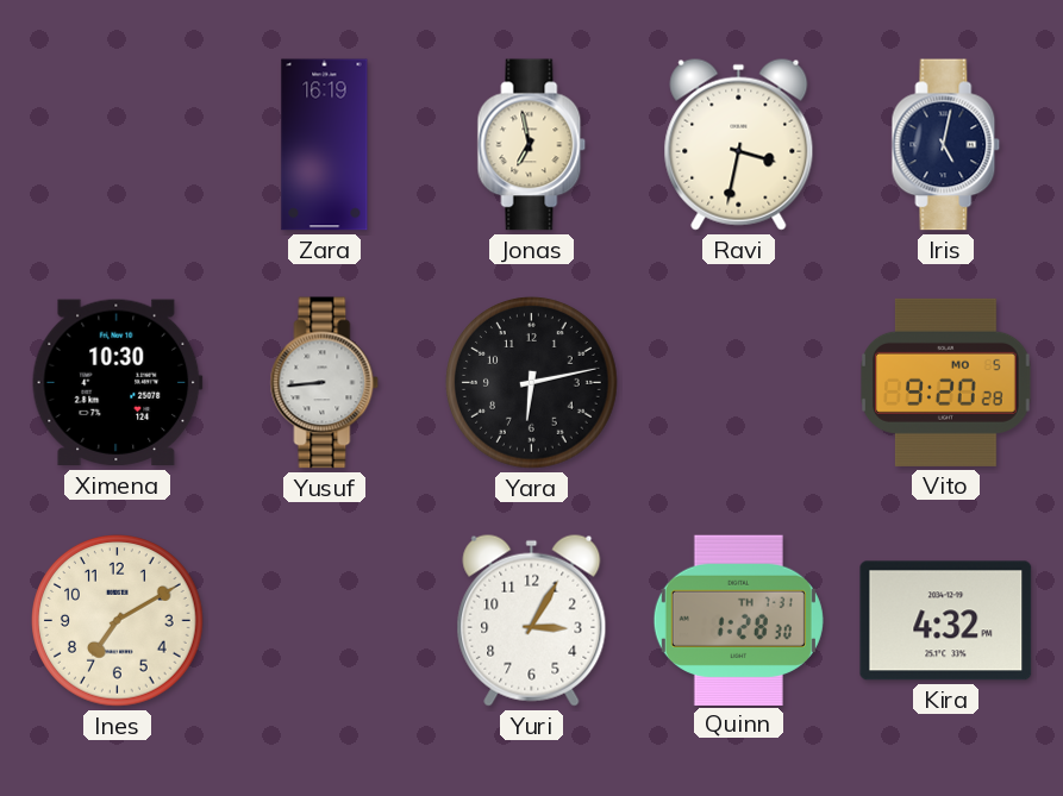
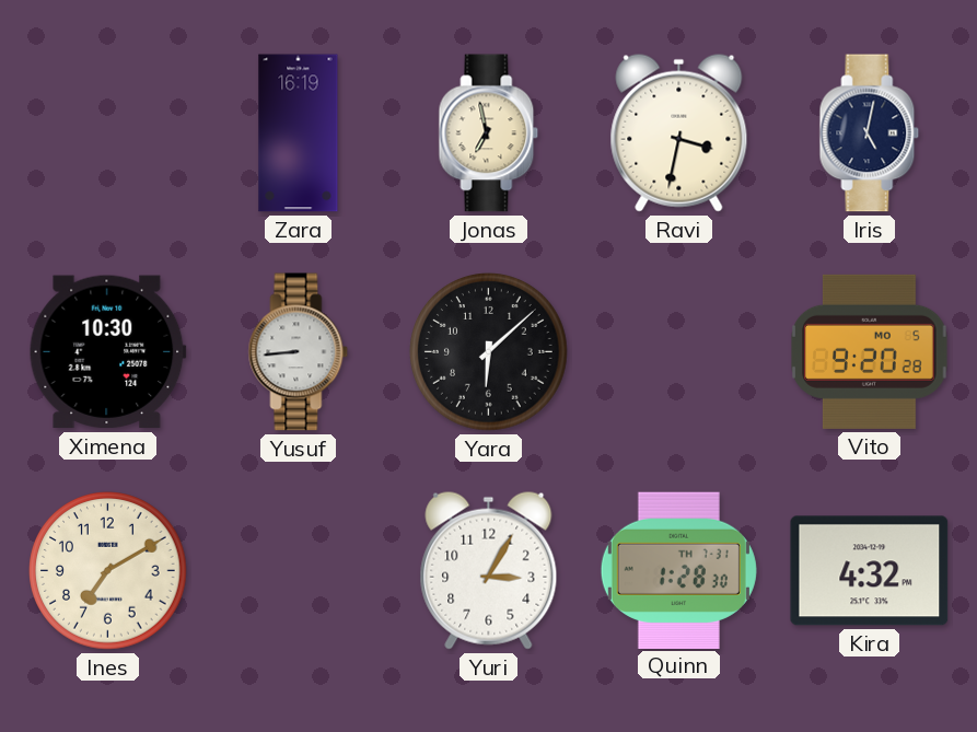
Yara: 6:13 -> 6:08 (489, 352)
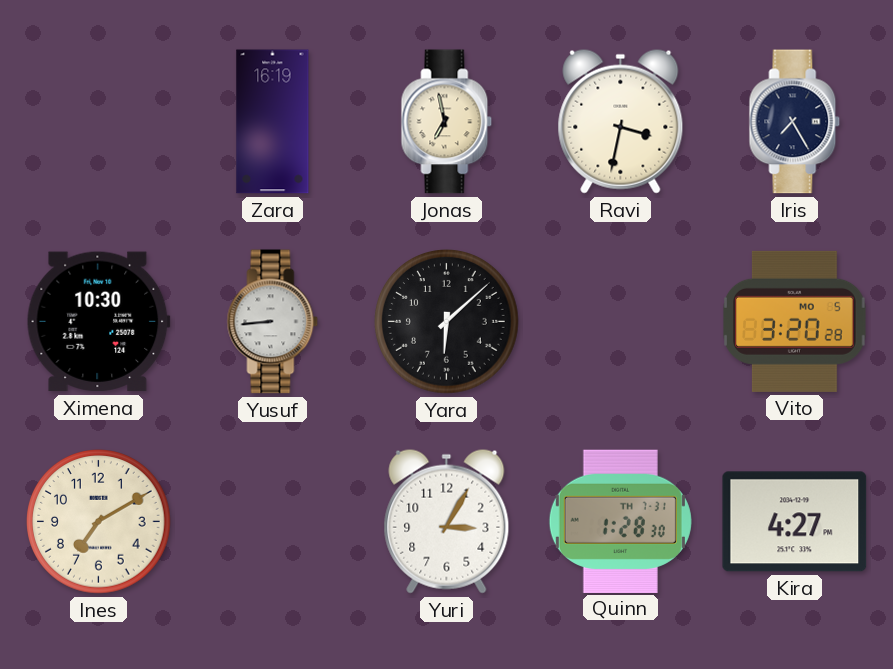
Iris: 5:02 -> 7:25 (795, 122)
Vito: 9:20 -> 3:20 (795, 321)
Kira: 4:32 -> 4:27 (795, 522)
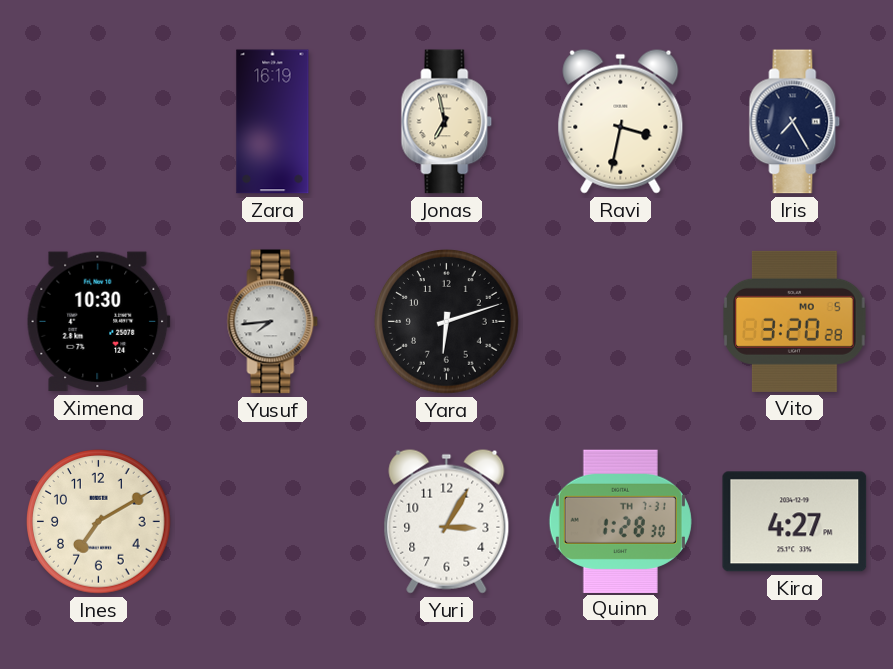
Yusuf: 8:44 -> 7:44 (273, 322)
Yara: 6:08 -> 6:12 (447, 322)
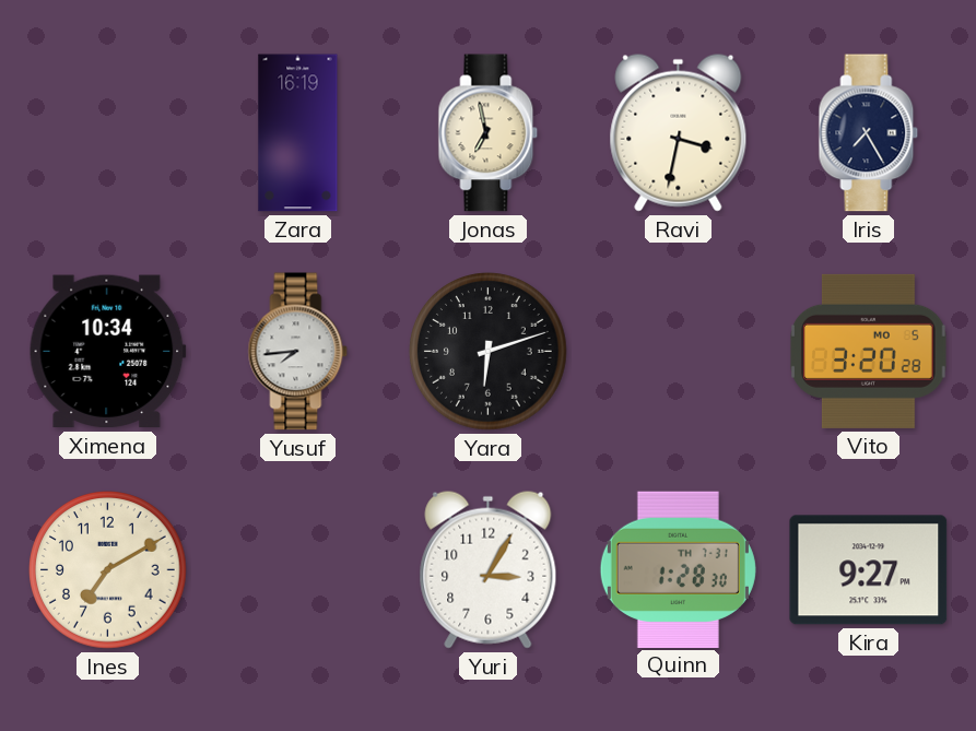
Ximena: 10:30 -> 10:34 (107, 352)
Kira: 4:27 -> 9:27 (869, 570)
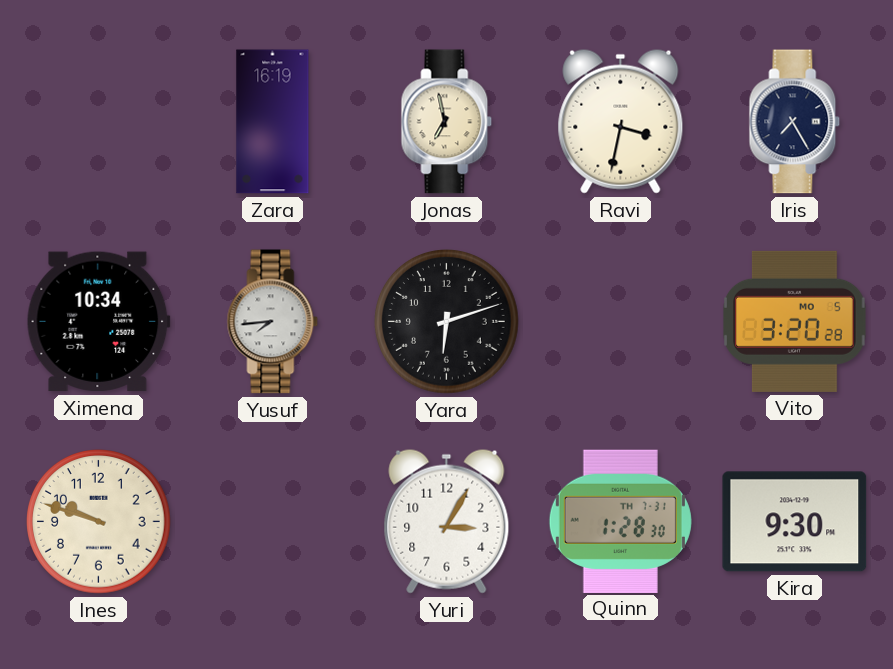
Ines: 7:10 -> 9:48 (99, 522)
Kira: 9:27 -> 9:30 (795, 522)
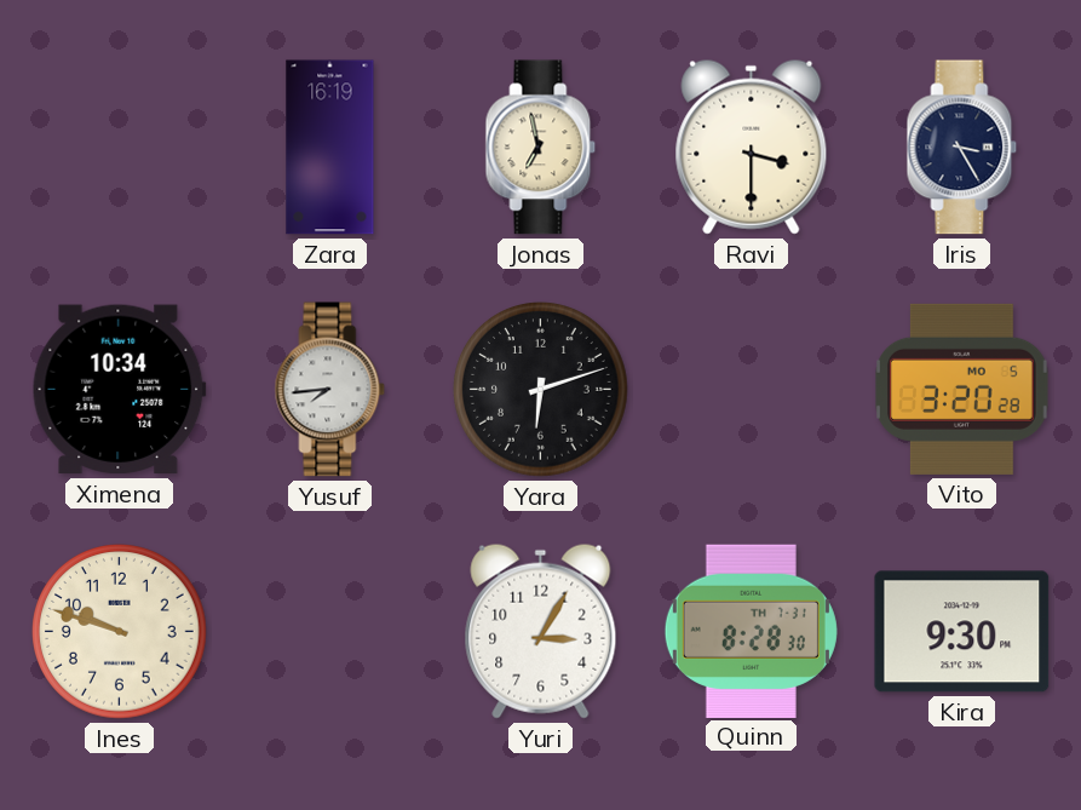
Ravi: 3:32 -> 3:30 (752, 147)
Iris: 7:25 -> 3:25 (962, 148)
Quinn: 1:28 -> 8:28 (751, 631)
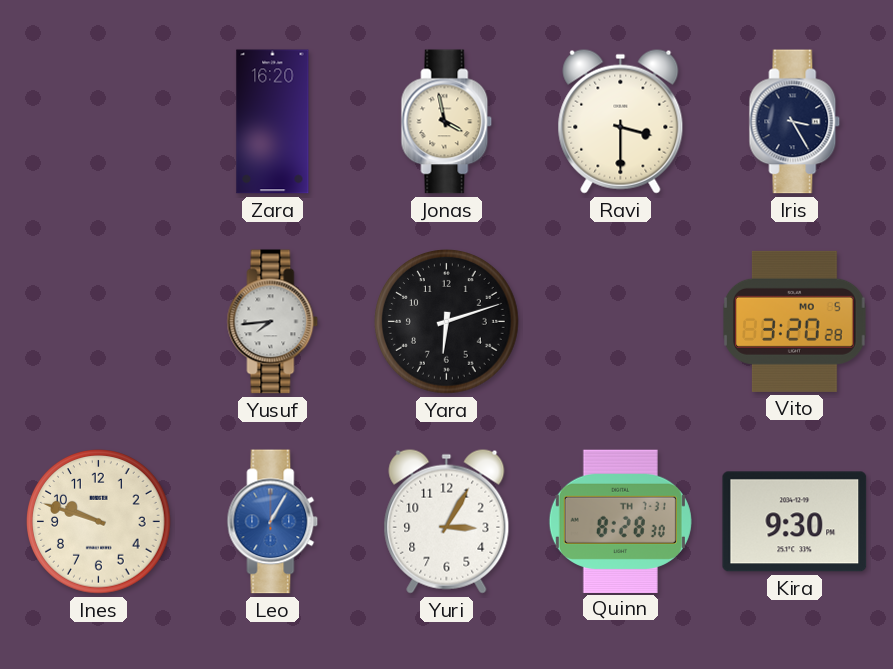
Zara: 16:19 -> 16:20 (273, 122)
Jonas: 6:58 -> 3:58 (447, 122)
Ximena: 10:34 -> none (119, 390)
Leo: none -> 1:05 (273, 522)
